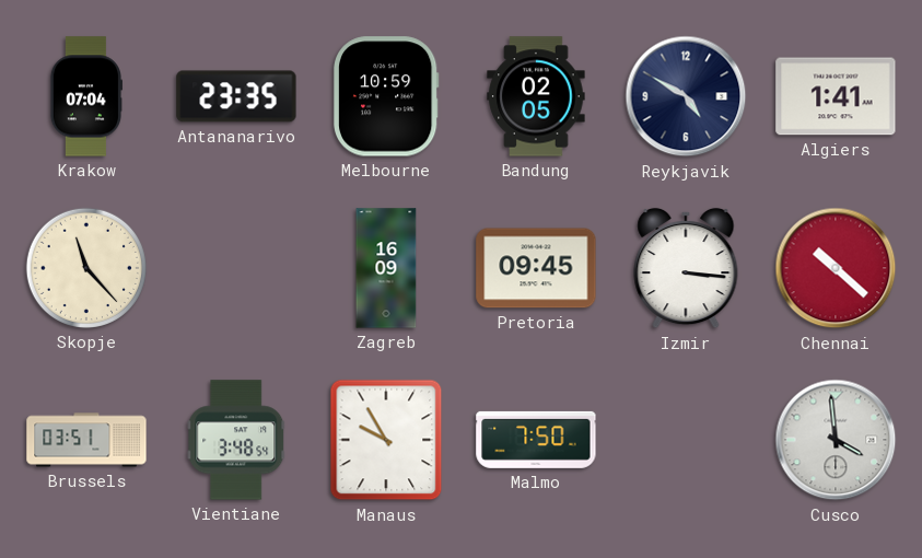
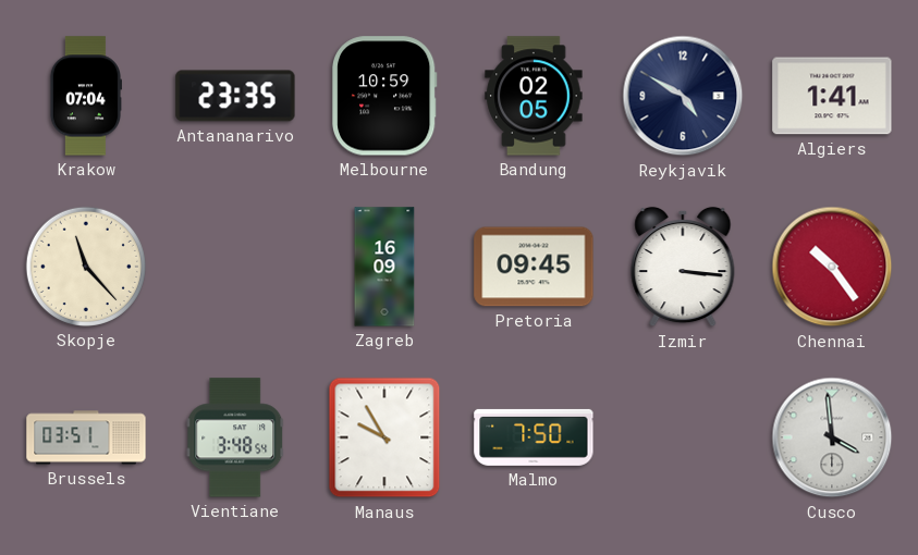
Chennai: 10:22 -> 10:24 (832, 267)
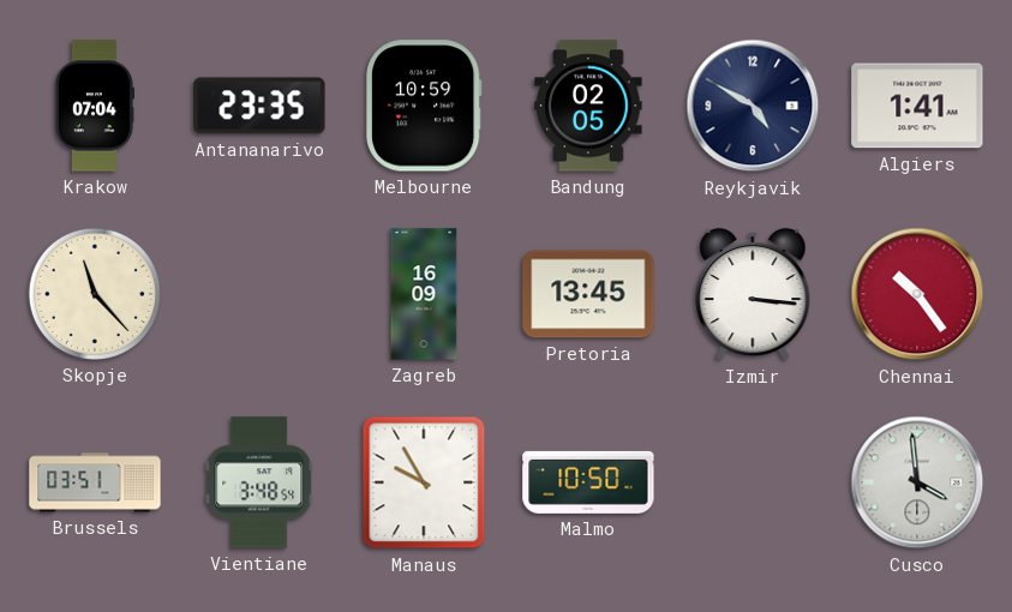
Pretoria: 09:45 -> 13:45 (588, 294)
Malmo: 7:50 -> 10:50 (588, 482)
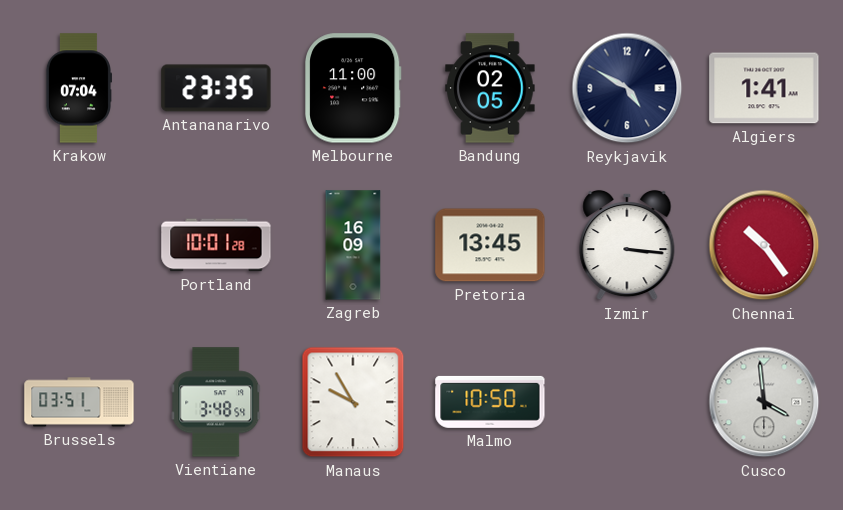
Melbourne: 10:59 -> 11:00 (353, 88)
Skopje: 11:23 -> none (95, 294)
Portland: none -> 10:01 (216, 245)
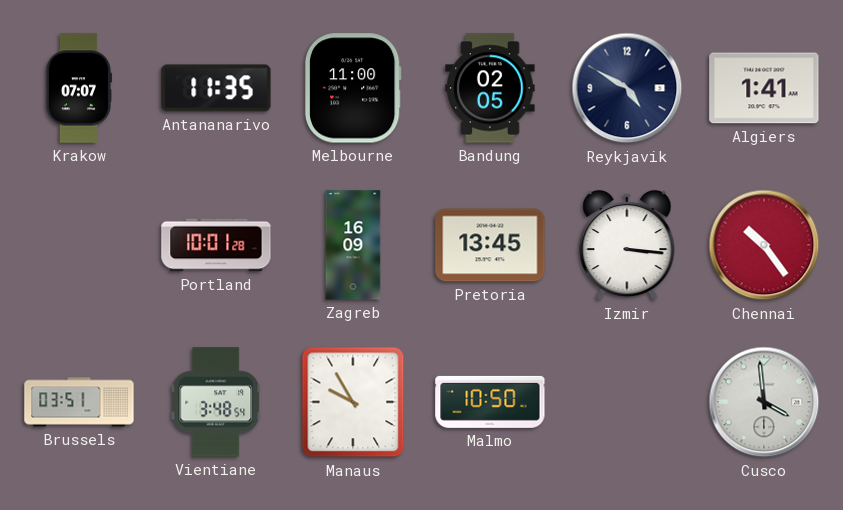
Krakow: 07:04 -> 07:07 (78, 88)
Antananarivo: 23:35 -> 11:35 (216, 88)
